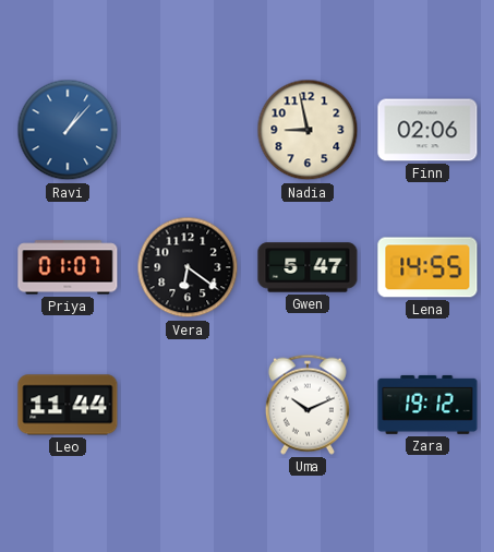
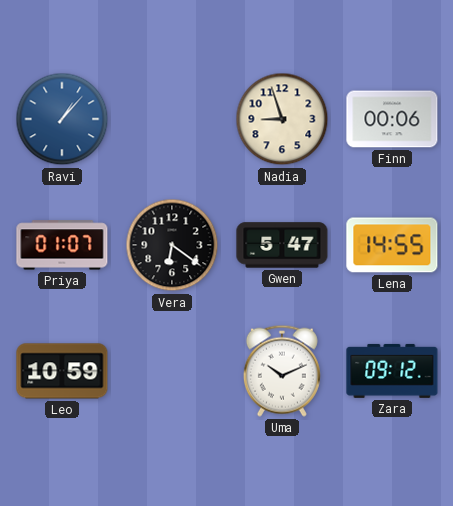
Nadia: 8:58 -> 8:57 (282, 119)
Finn: 02:06 -> 00:06 (392, 119)
Leo: 11:44 -> 10:59 (62, 371)
Zara: 19:12 -> 09:12 (392, 371)
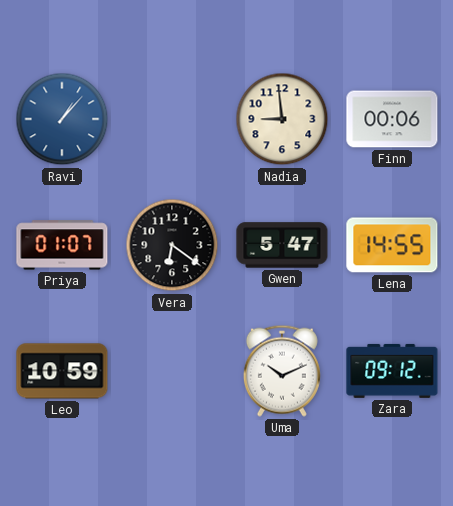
Nadia: 8:57 -> 8:59 (282, 119)
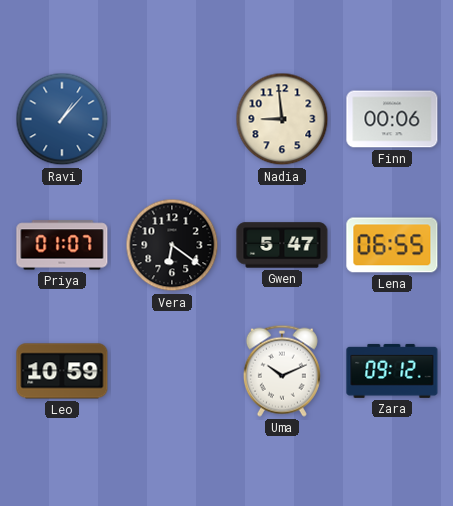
Lena: 14:55 -> 06:55 (392, 245)
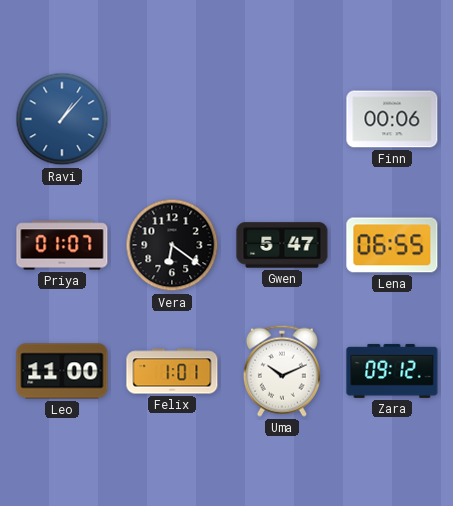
Nadia: 8:59 -> none (282, 119)
Leo: 10:59 -> 11:00 (62, 371)
Felix: none -> 1:01 (172, 371)
